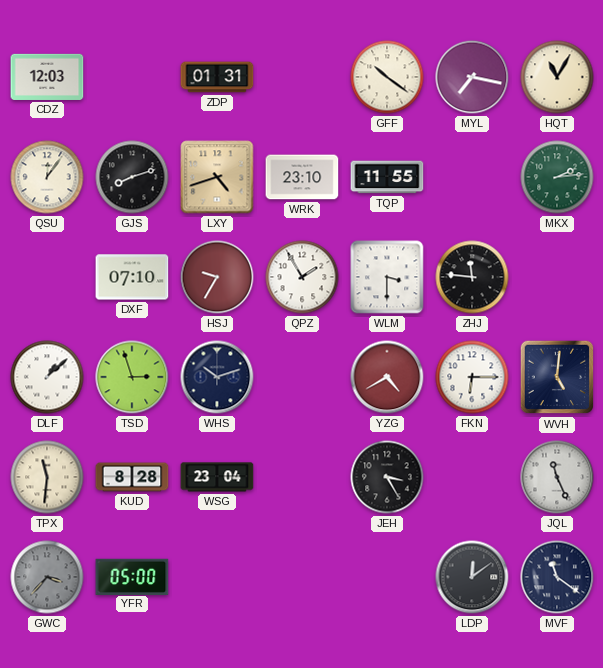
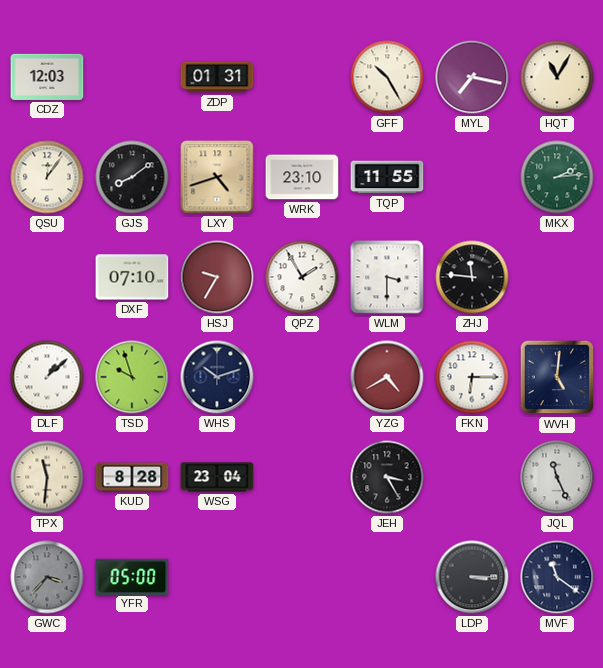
GFF: 10:21 -> 10:25 (387, 77)
GJS: 8:12 -> 8:09 (132, 177)
TSD: 2:57 -> 9:57 (132, 377)
LDP: 12:09 -> 3:15 (472, 577)
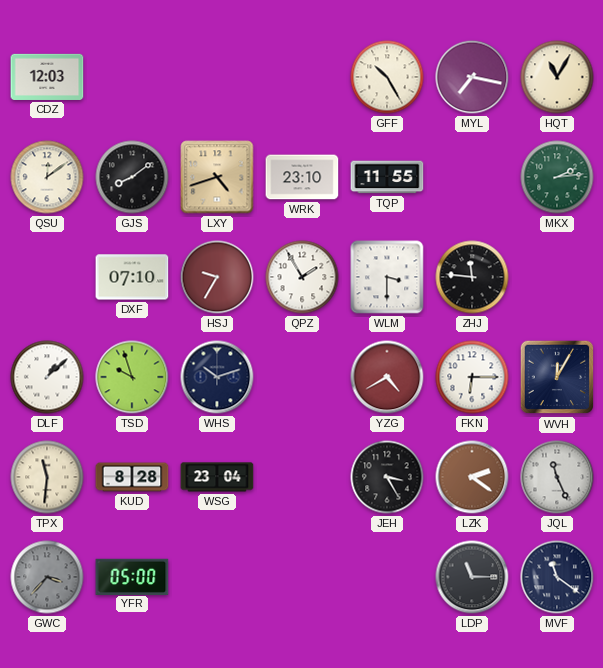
ZDP: 01:31 -> none (217, 77)
QSU: 12:06 -> 12:09 (47, 177)
WVH: 5:01 -> 12:05 (557, 377)
LZK: none -> 2:21 (472, 477)
LDP: 3:15 -> 11:15 (472, 577)
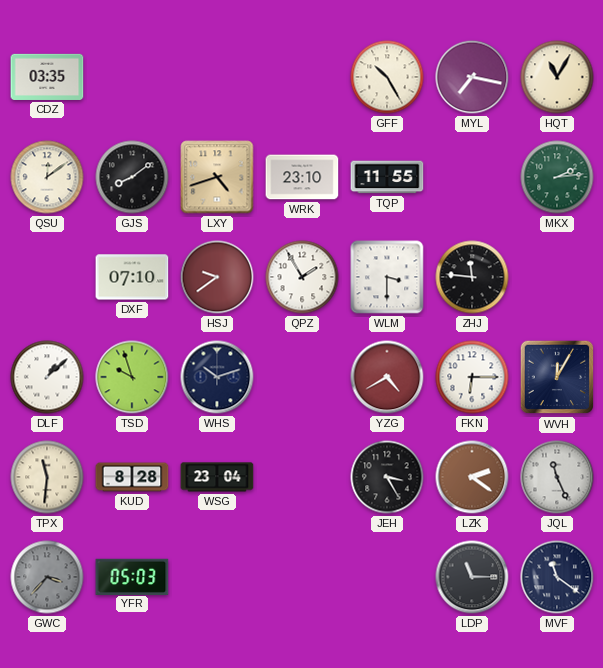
CDZ: 12:03 -> 03:35 (47, 77)
HSJ: 9:35 -> 9:39 (217, 277)
YFR: 05:00 -> 05:03 (132, 576)
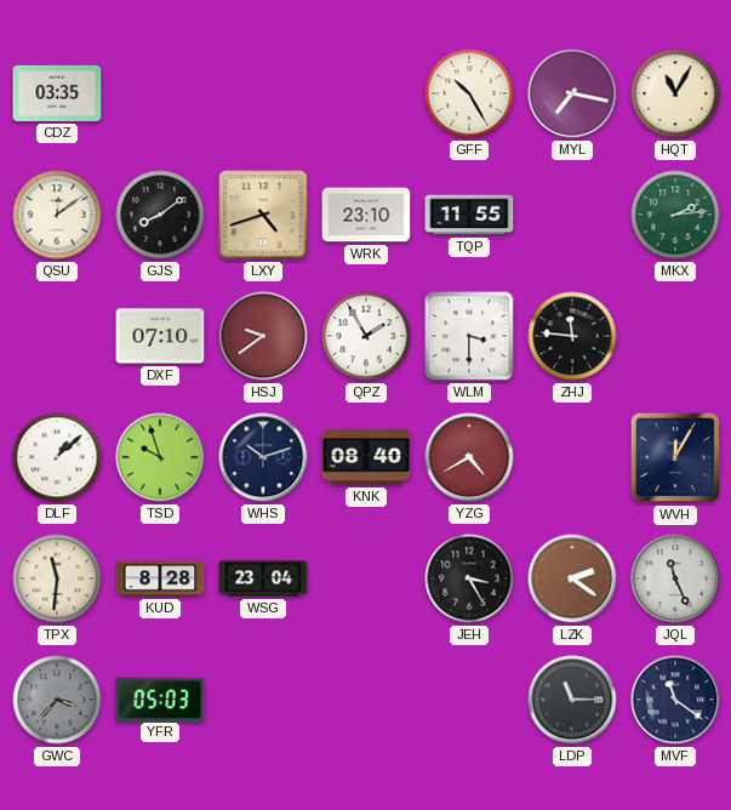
KNK: none -> 08:40 (366, 457)
FKN: 6:15 -> none (472, 377)
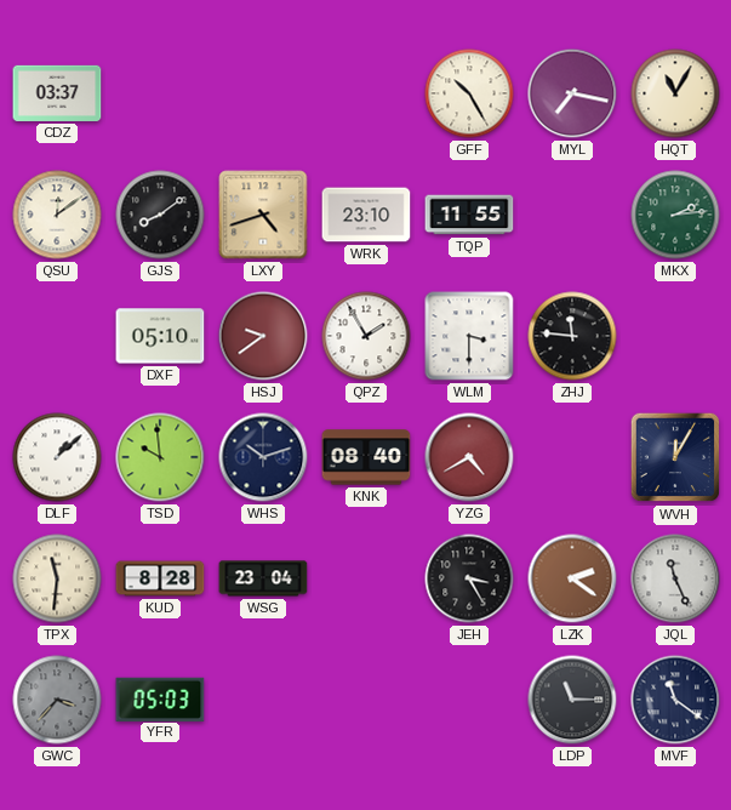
CDZ: 03:35 -> 03:37 (57, 93)
DXF: 07:10 -> 05:10 (160, 336)
TSD: 9:57 -> 9:59 (160, 457)
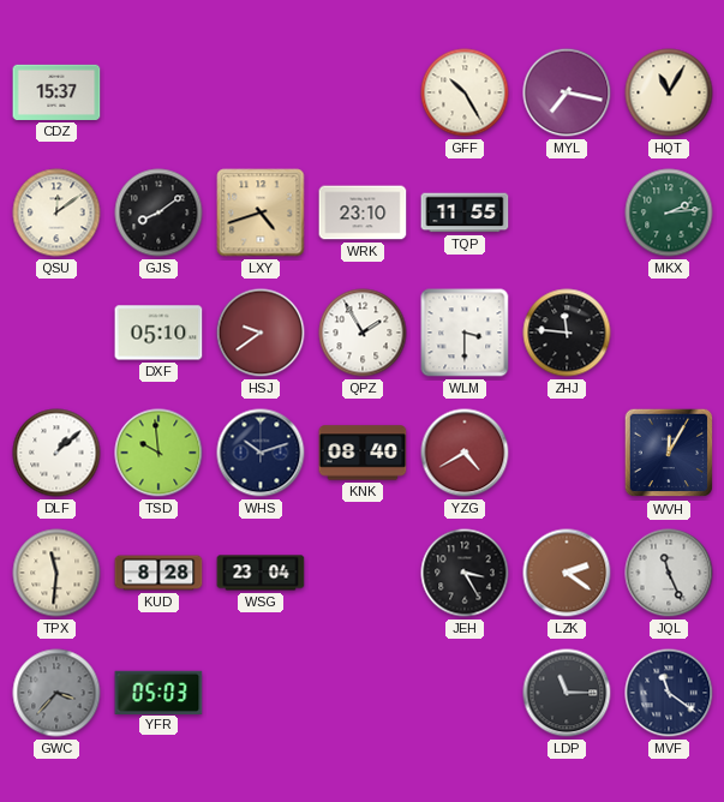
CDZ: 03:37 -> 15:37 (56, 92)
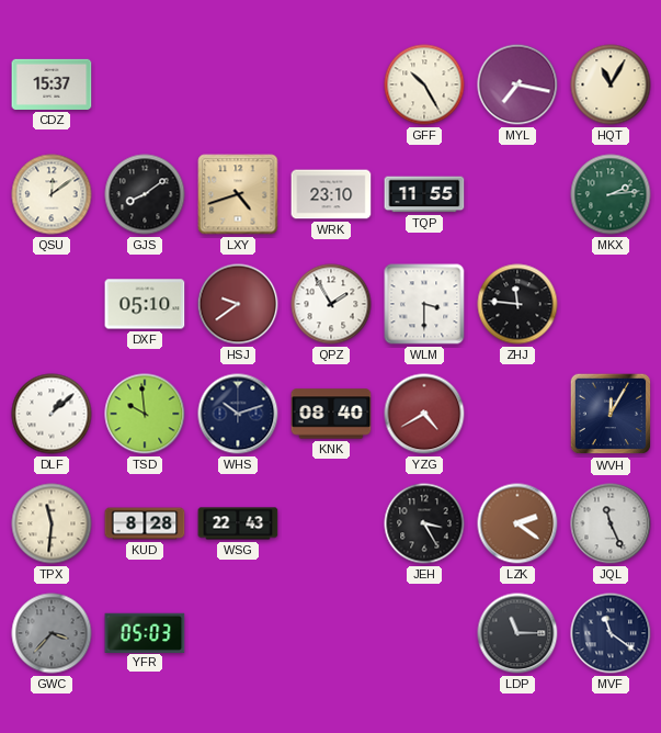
WSG: 23:04 -> 22:43 (238, 523)
